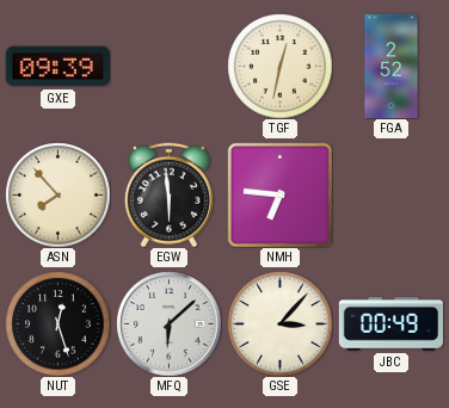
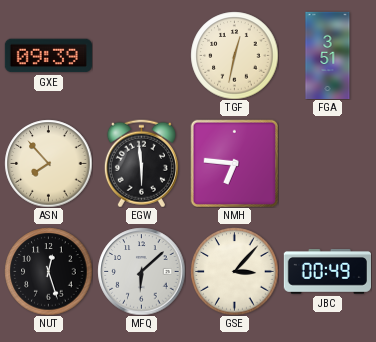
FGA: 2:52 -> 3:51 (328, 55)
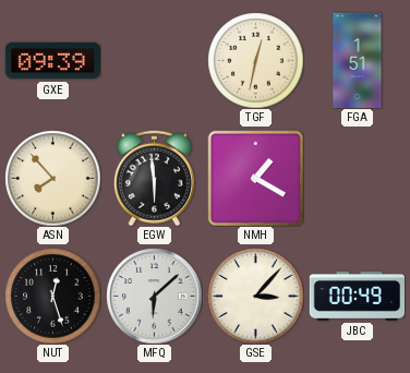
FGA: 3:51 -> 1:51 (358, 60)
NMH: 6:46 -> 1:20 (255, 178)
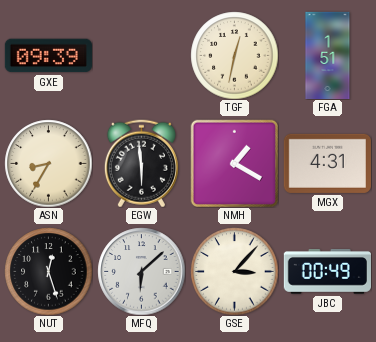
ASN: 7:53 -> 8:35 (48, 163)
MGX: none -> 4:31 (327, 163)
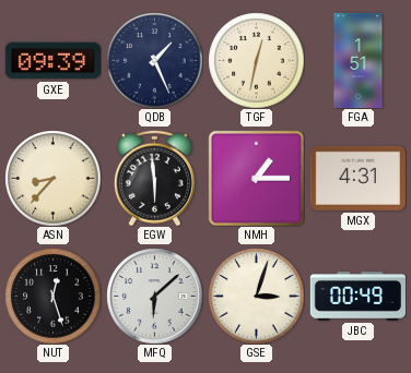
QDB: none -> 1:26 (154, 60)
ASN: 8:35 -> 8:37 (52, 178)
NMH: 1:20 -> 1:15 (256, 178)
GSE: 3:07 -> 3:03 (256, 296)
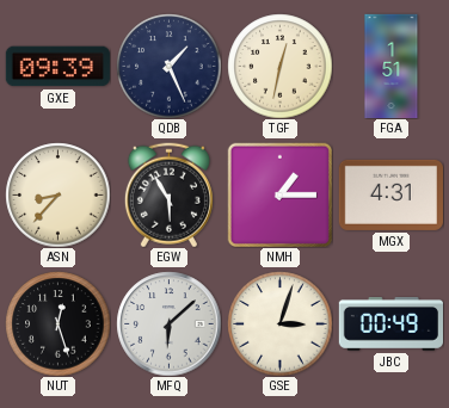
EGW: 5:59 -> 5:55 (168, 194)
